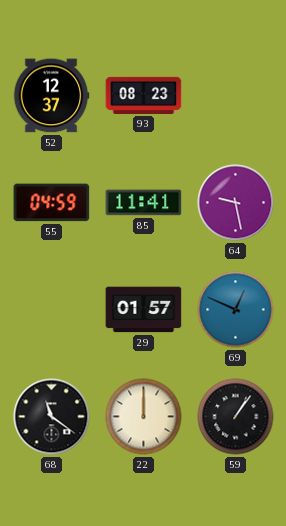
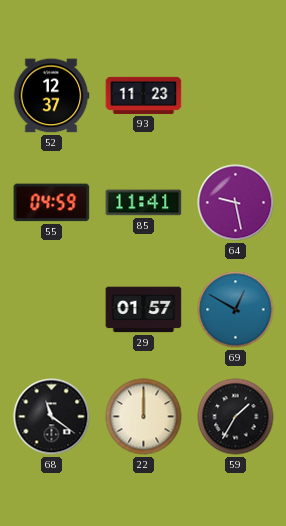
93: 08:23 -> 11:23 (144, 95)
69: 12:49 -> 12:50 (236, 310)
59: 1:06 -> 1:35 (236, 417)
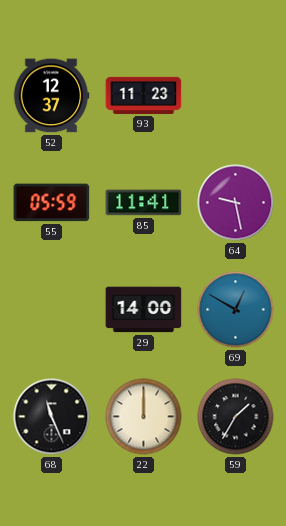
55: 04:59 -> 05:59 (52, 203)
29: 01:57 -> 14:00 (144, 310)
68: 11:21 -> 11:26 (52, 417)
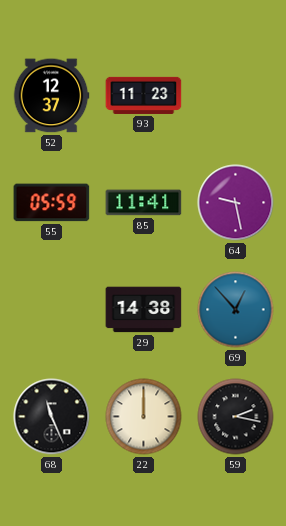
29: 14:00 -> 14:38 (144, 310)
69: 12:50 -> 12:53 (236, 310)
59: 1:35 -> 2:17 (236, 417)
